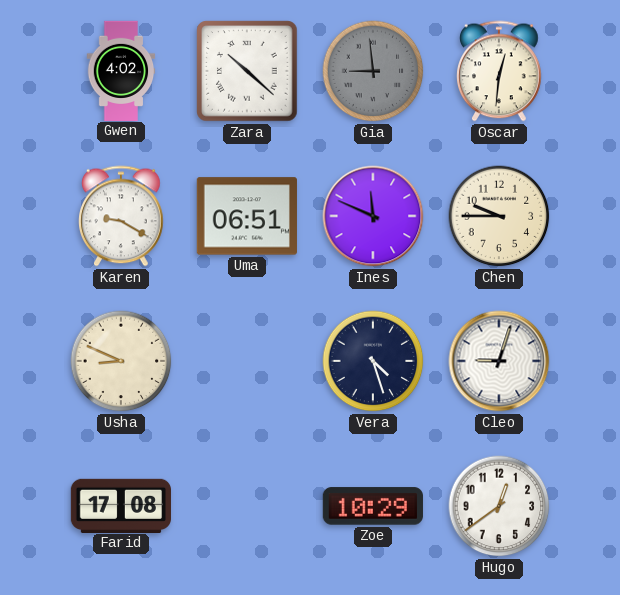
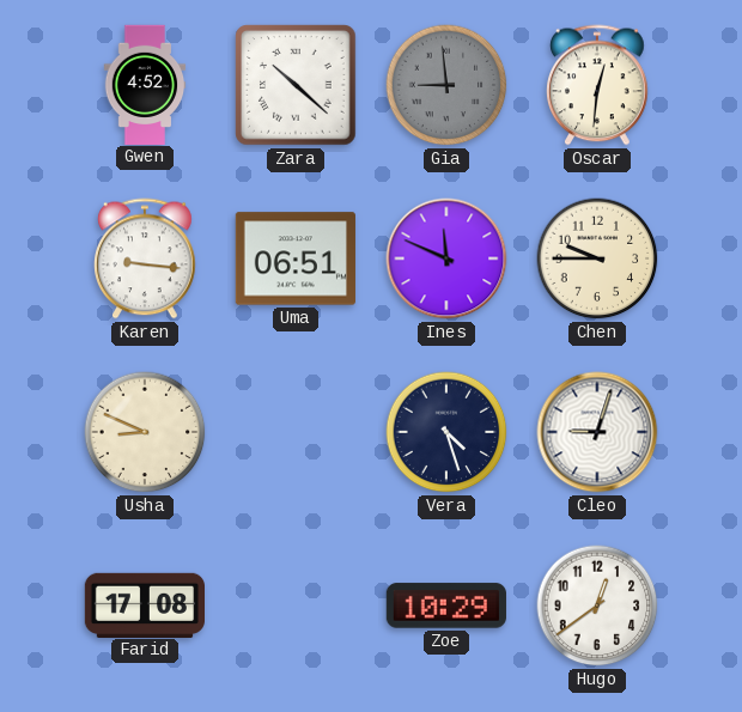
Gwen: 4:02 -> 4:52 (145, 84)
Karen: 9:20 -> 9:16 (146, 258)
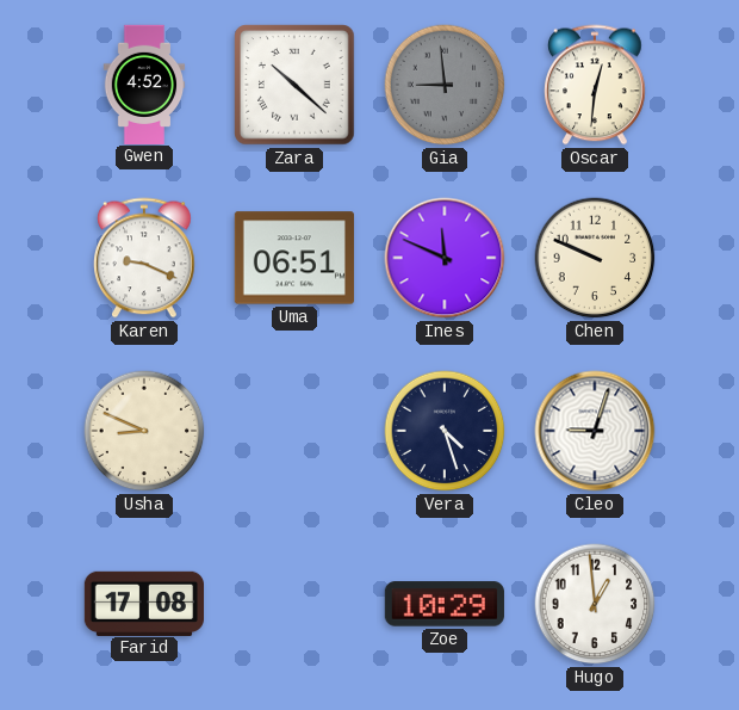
Karen: 9:16 -> 9:19 (145, 258)
Chen: 9:45 -> 9:49 (595, 258)
Hugo: 12:39 -> 12:59 (595, 604)
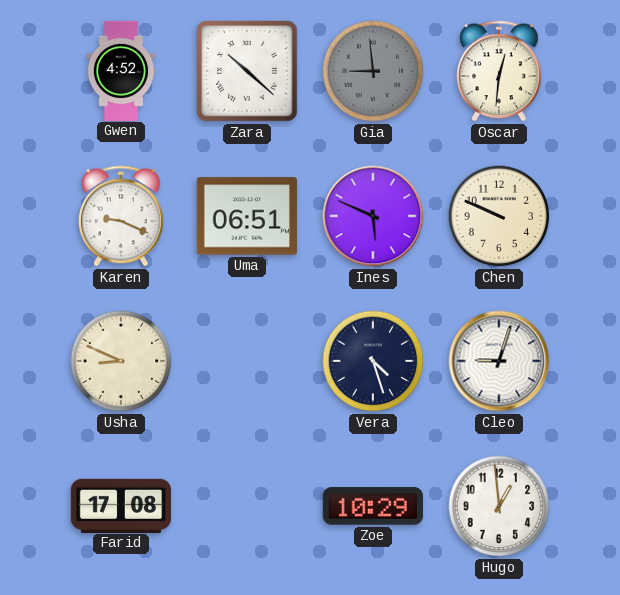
Ines: 11:49 -> 5:49 (373, 216)
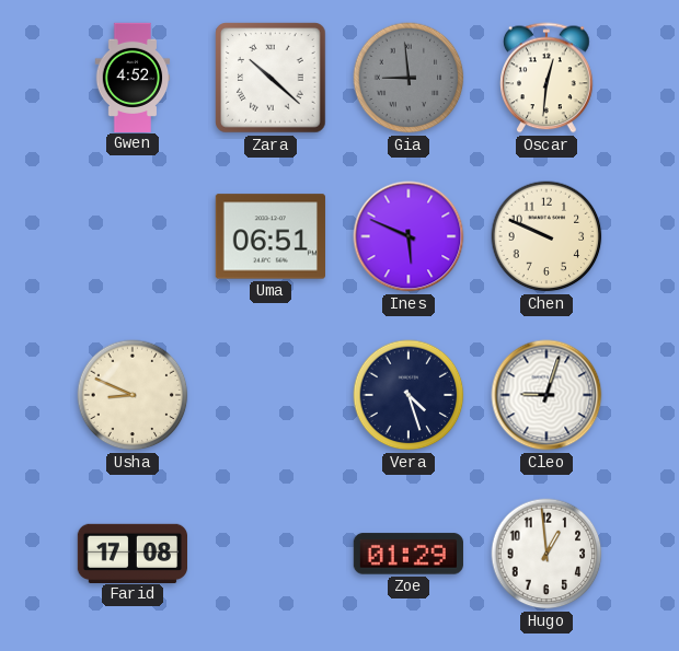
Karen: 9:19 -> none (122, 216)
Zoe: 10:29 -> 01:29 (408, 554)
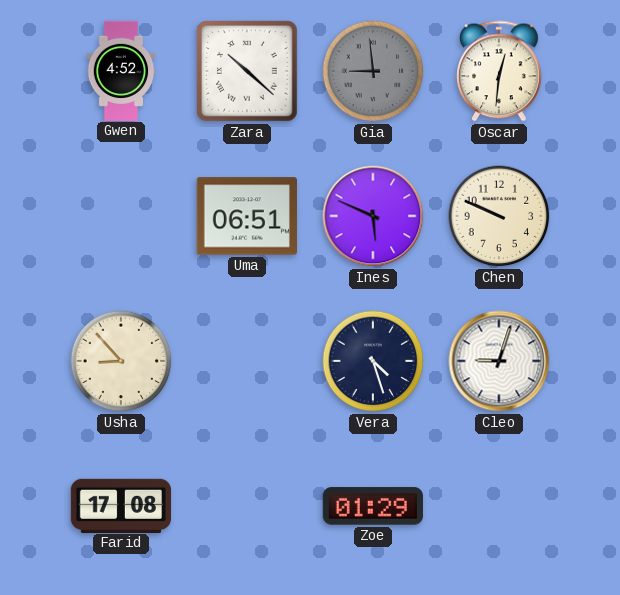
Usha: 8:49 -> 8:53 (121, 361)
Hugo: 12:59 -> none (546, 554)
